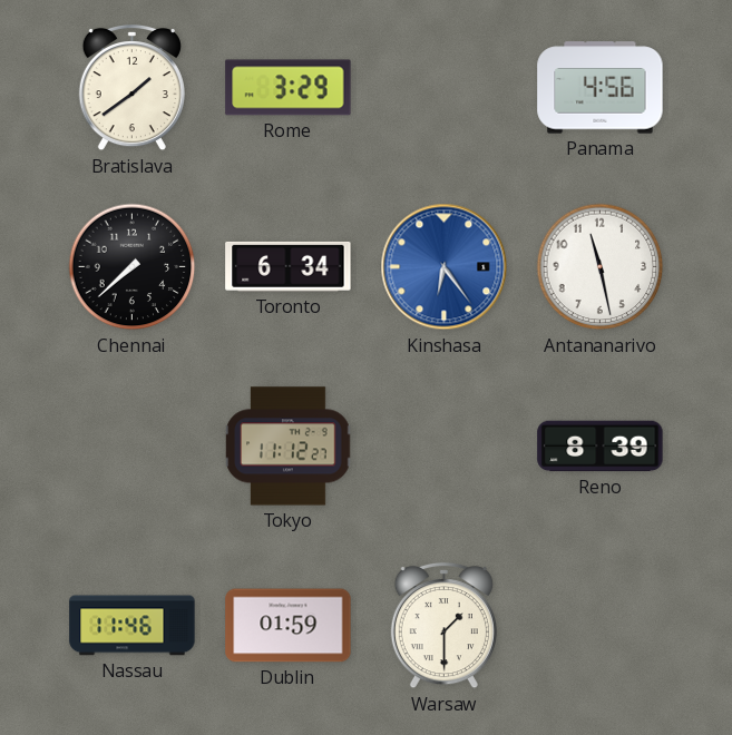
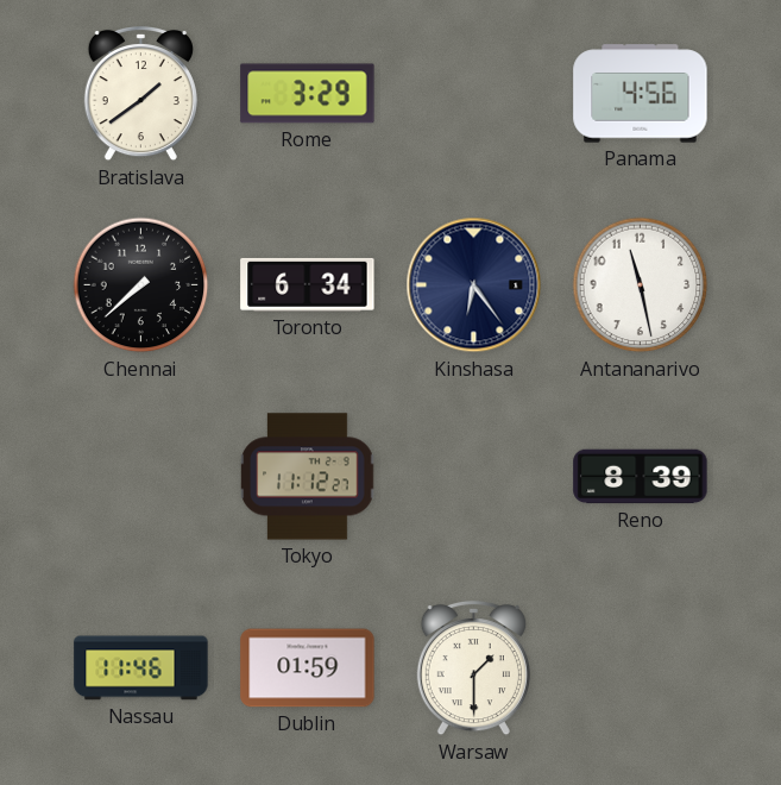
Kinshasa dial: blue -> navy (474, 285)
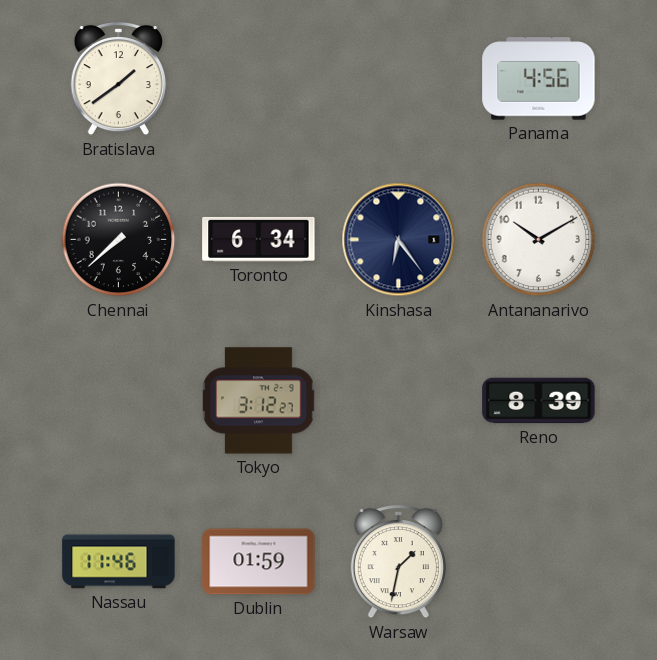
Rome: 3:29 -> none (308, 94)
Antananarivo: 11:28 -> 10:10 (539, 240)
Tokyo: 11:12 -> 3:12 (259, 401)
Warsaw: 1:30 -> 1:32 (398, 562)
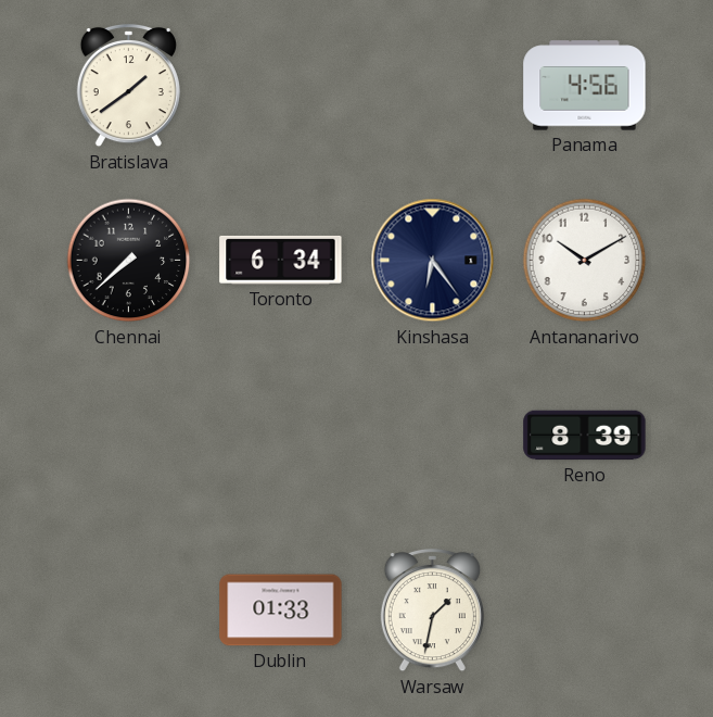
Tokyo: 3:12 -> none (259, 401)
Nassau: 11:46 -> none (119, 562)
Dublin: 01:59 -> 01:33 (281, 611)
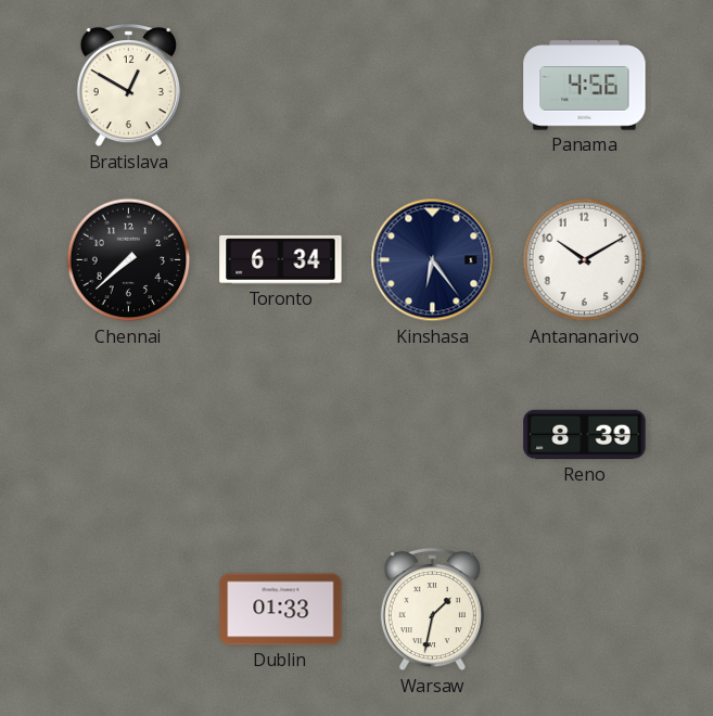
Bratislava: 1:39 -> 12:50 (128, 86)
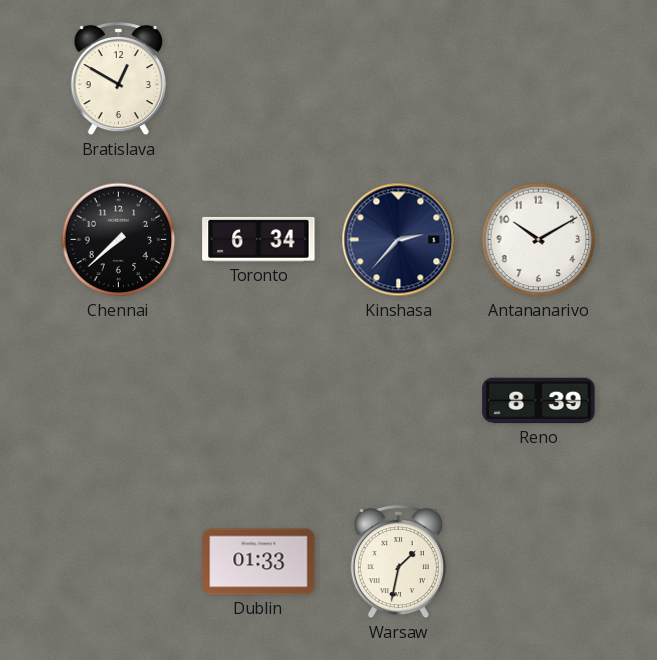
Panama: 4:56 -> none (585, 86)
Kinshasa: 6:24 -> 2:37 (399, 240)
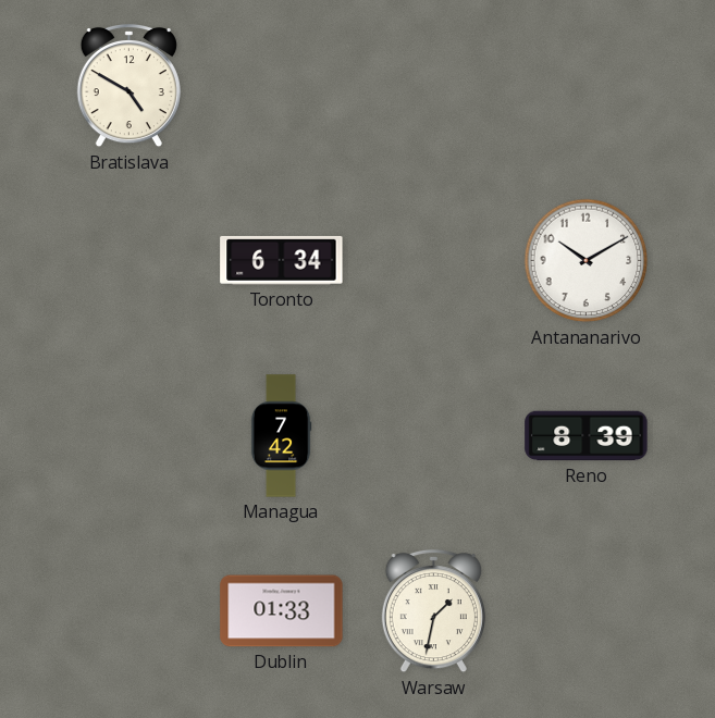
Bratislava: 12:50 -> 4:50 (128, 86)
Chennai: 7:38 -> none (119, 240)
Kinshasa: 2:37 -> none (399, 240)
Managua: none -> 7:42 (281, 436)
